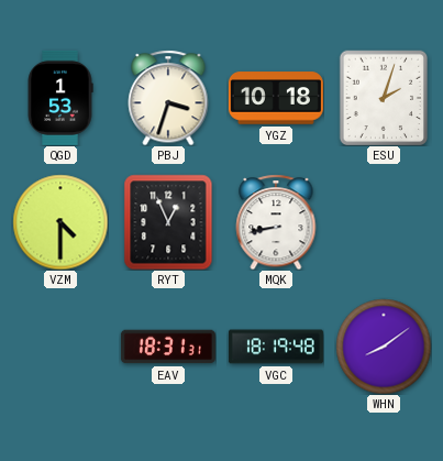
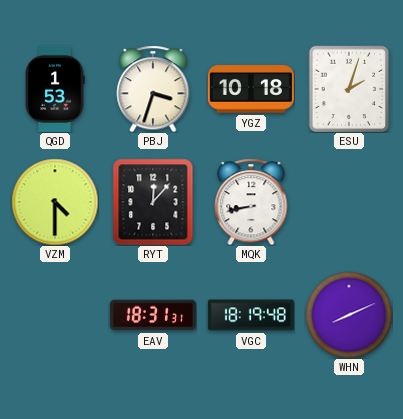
RYT: 12:56 -> 12:07 (153, 202)
WHN: 8:09 -> 8:11 (349, 315)
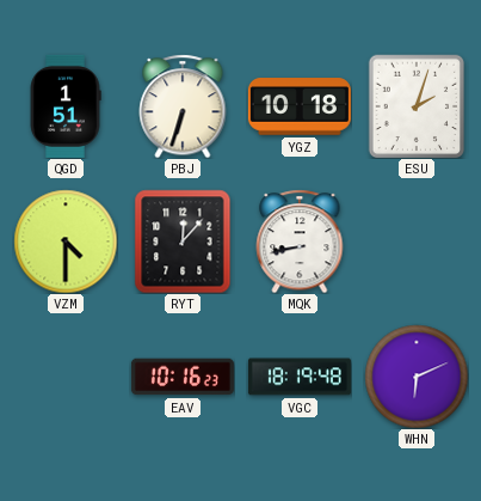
QGD: 1:53 -> 1:51 (66, 106)
PBJ: 3:33 -> 6:33 (183, 106)
EAV: 18:31 -> 10:16 (183, 377)
WHN: 8:11 -> 6:11 (417, 377)
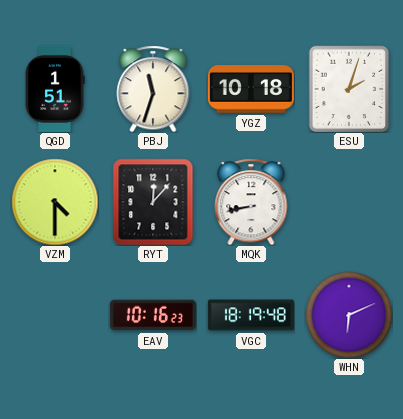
PBJ: 6:33 -> 11:33 (153, 89)
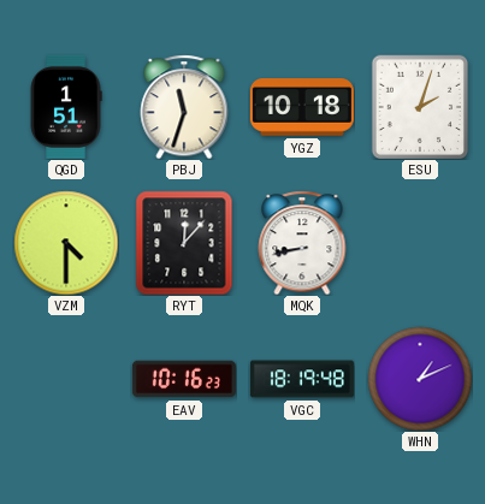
WHN: 6:11 -> 1:11 (420, 379)
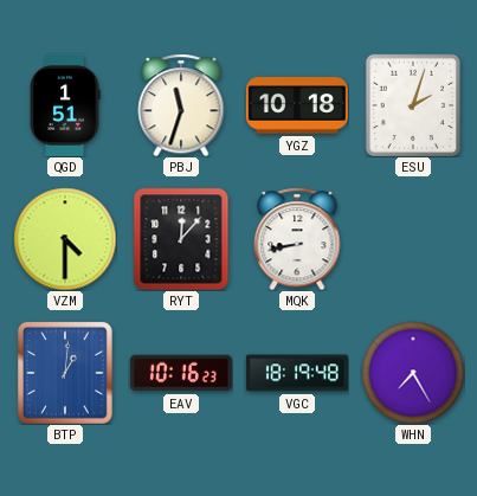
BTP: none -> 1:01 (65, 373)
WHN: 1:11 -> 7:25 (413, 373)
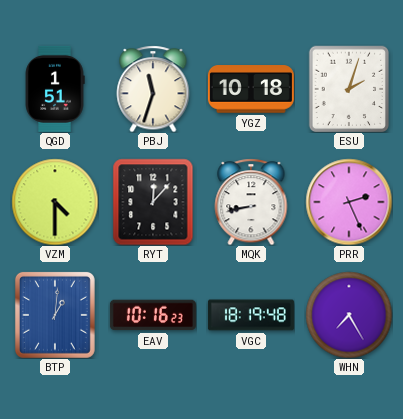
PRR: none -> 2:26 (349, 202)
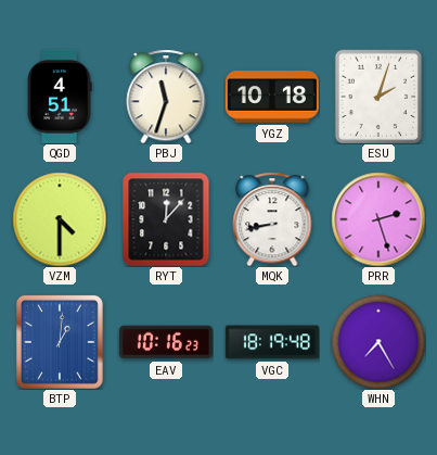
QGD: 1:51 -> 4:51 (60, 97)
PRR: 2:26 -> 2:27 (378, 219)
